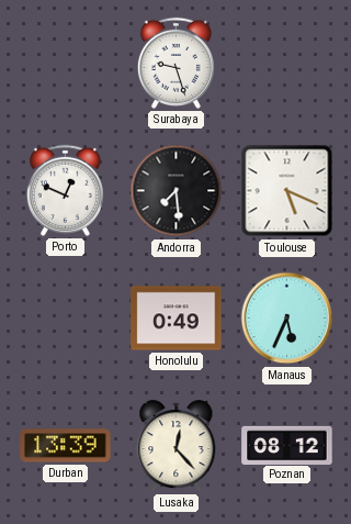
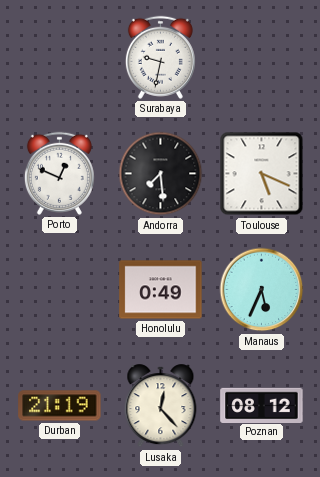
Surabaya: 9:27 -> 9:32 (160, 57)
Durban: 13:39 -> 21:19 (60, 406)
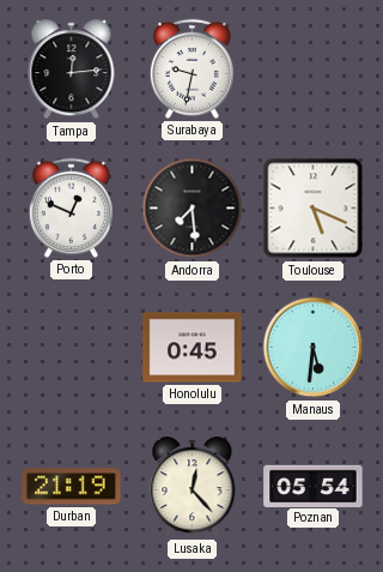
Tampa: none -> 12:14 (72, 70)
Honolulu: 0:49 -> 0:45 (193, 348)
Manaus: 5:34 -> 5:31 (314, 348)
Poznan: 08:12 -> 05:54 (314, 486)
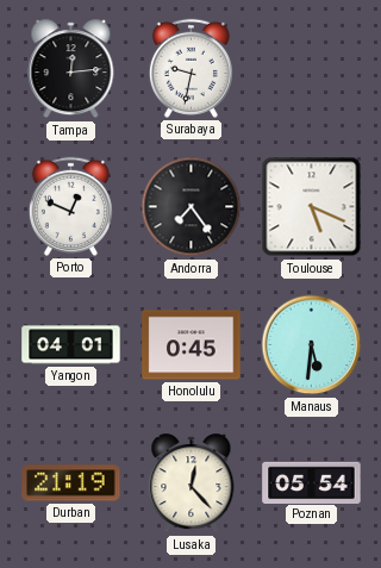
Andorra: 7:29 -> 7:24 (192, 207)
Yangon: none -> 04:01 (71, 345)
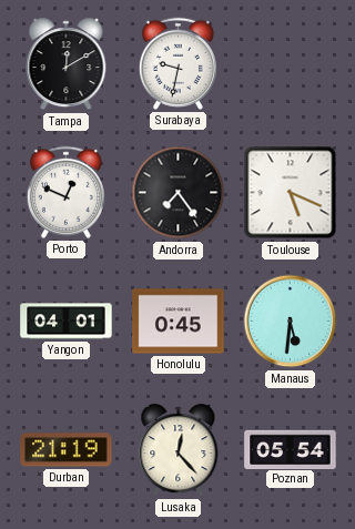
Tampa: 12:14 -> 12:10 (67, 64)
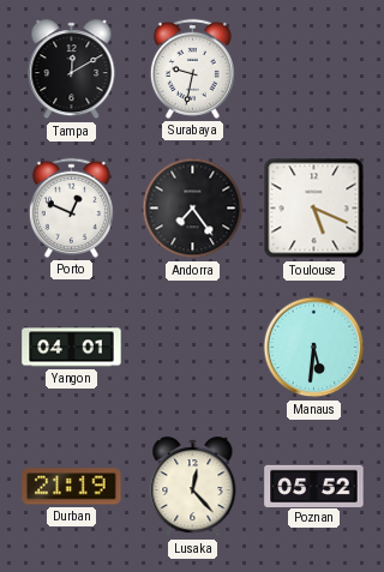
Honolulu: 0:45 -> none (179, 322)
Poznan: 05:54 -> 05:52 (314, 486)
